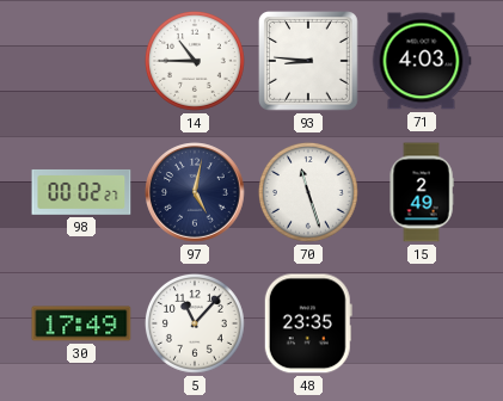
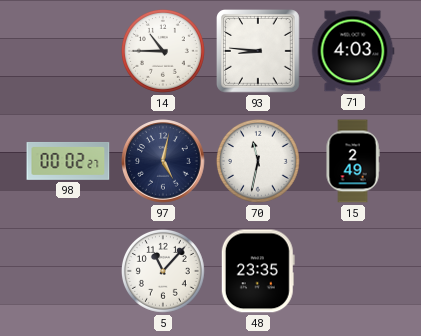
70: 11:27 -> 11:32 (258, 161)
30: 17:49 -> none (81, 323)
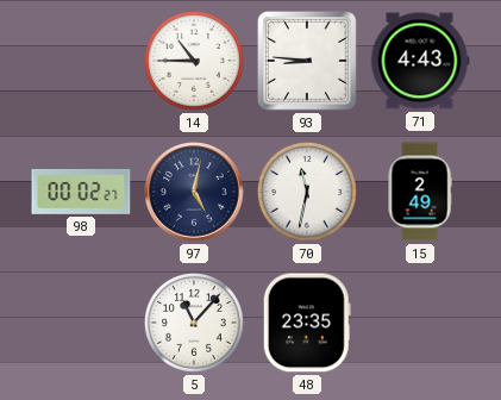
71: 4:03 -> 4:43 (420, 61)
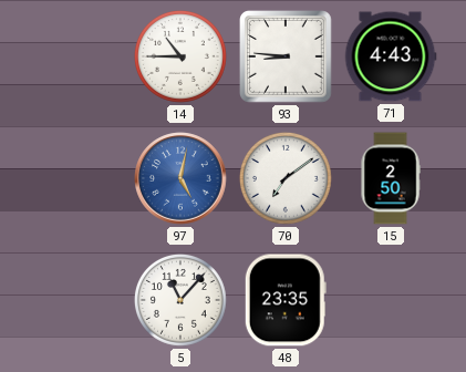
98: 00:02 -> none (81, 192)
97 dial: navy -> blue (180, 178)
70: 11:32 -> 7:09 (286, 178)
15: 2:49 -> 2:50 (391, 178)
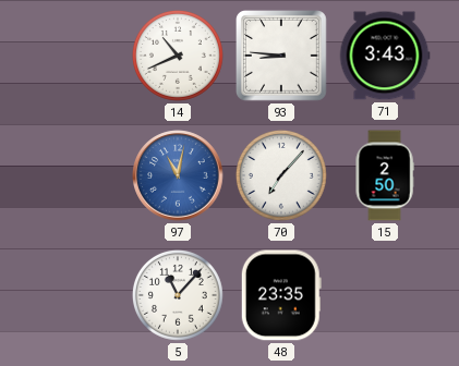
14: 10:45 -> 10:41 (178, 56)
71: 4:43 -> 3:43 (385, 56)
97: 5:02 -> 11:02 (178, 175)
70: 7:09 -> 7:07 (281, 175)
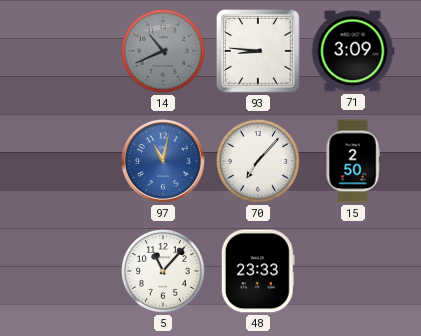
14 dial: white -> grey (163, 51)
71: 3:43 -> 3:09 (353, 51)
48: 23:35 -> 23:33 (258, 271)
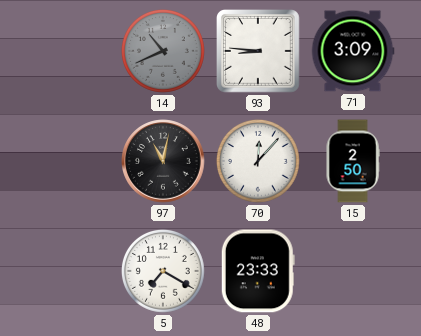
97 dial: blue -> black (163, 161)
70: 7:07 -> 12:07 (258, 161)
5: 11:07 -> 7:20 (163, 271)
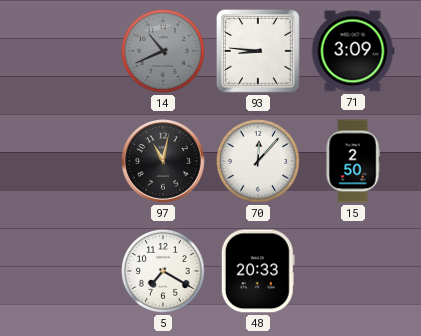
48: 23:33 -> 20:33 (258, 271)
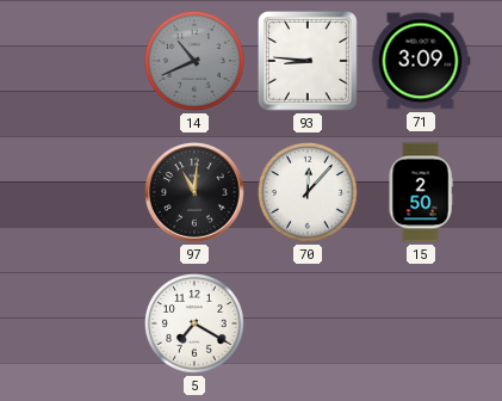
97: 11:02 -> 11:01 (194, 192)
48: 20:33 -> none (258, 271)
